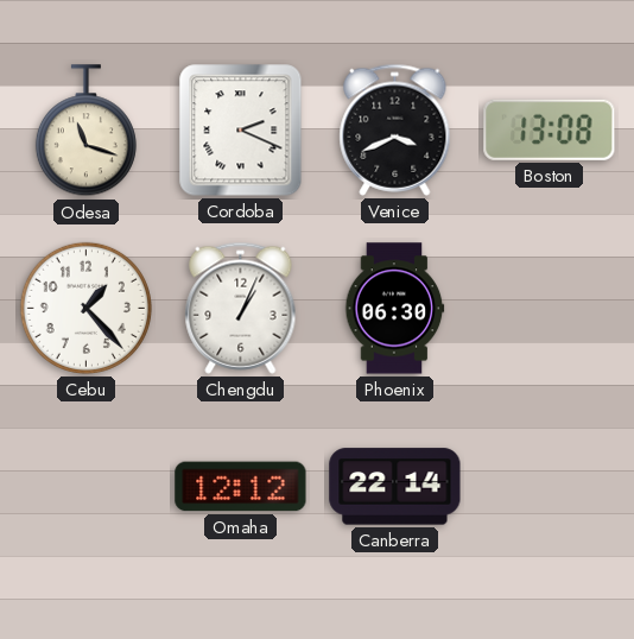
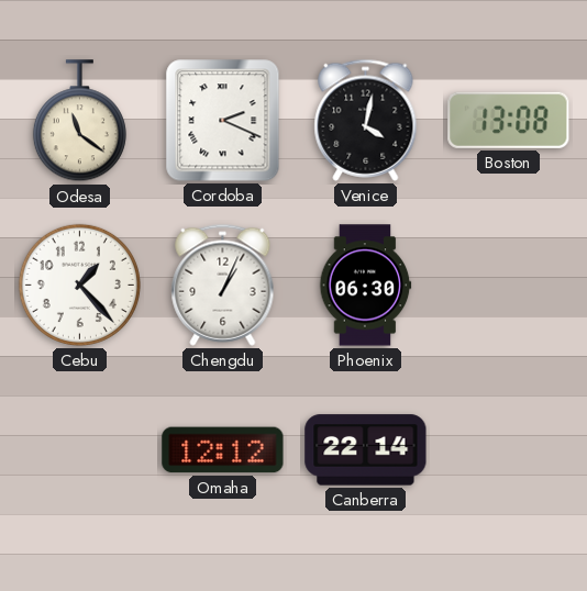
Odesa: 11:18 -> 11:21 (79, 121)
Venice: 3:41 -> 4:02 (366, 120)
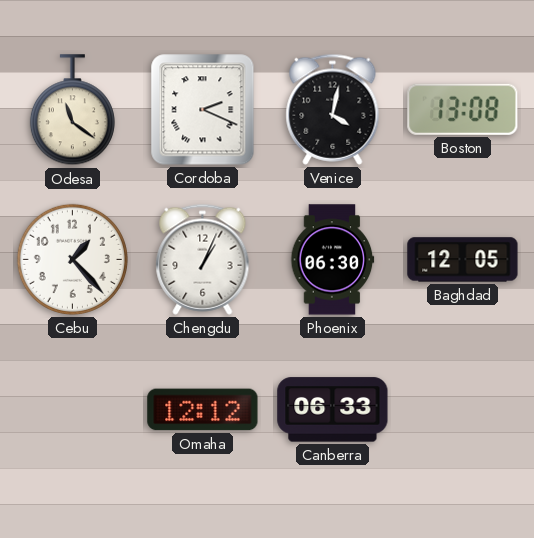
Baghdad: none -> 12:05 (463, 260)
Canberra: 22:14 -> 06:33 (333, 410)
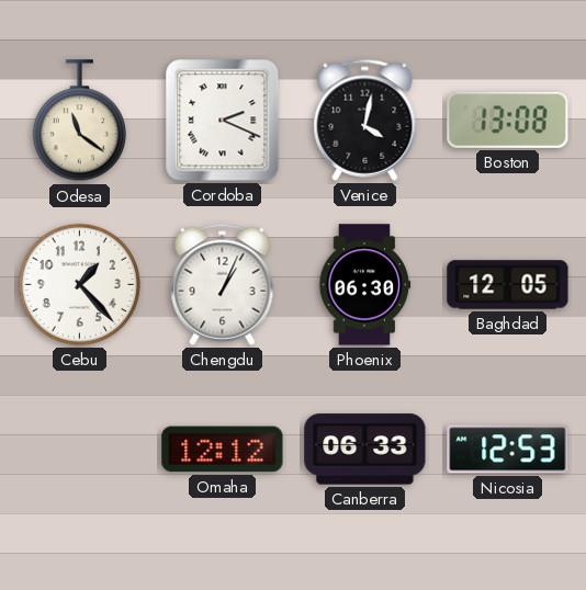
Nicosia: none -> 12:53 (508, 450)
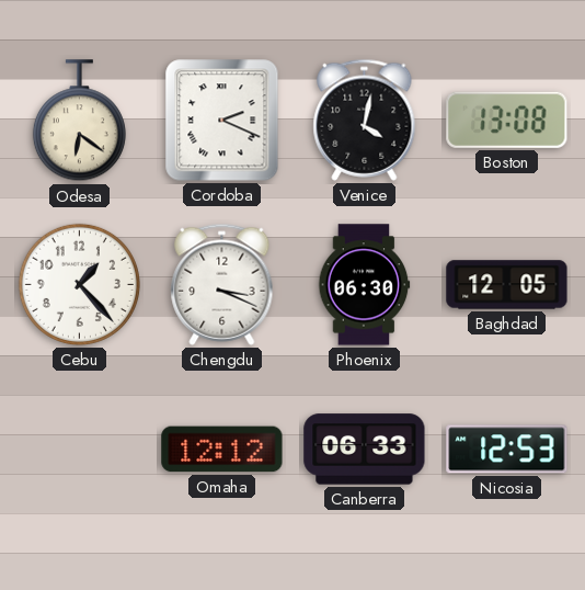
Odesa: 11:21 -> 6:21 (79, 121)
Chengdu: 1:04 -> 3:19 (222, 284)
